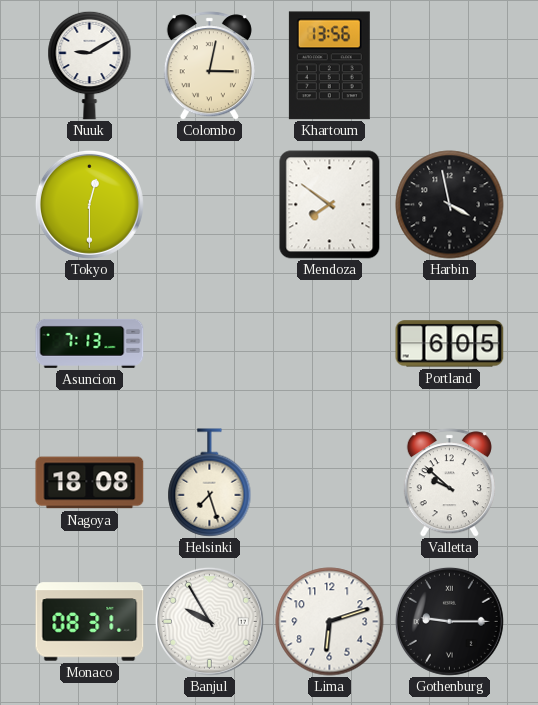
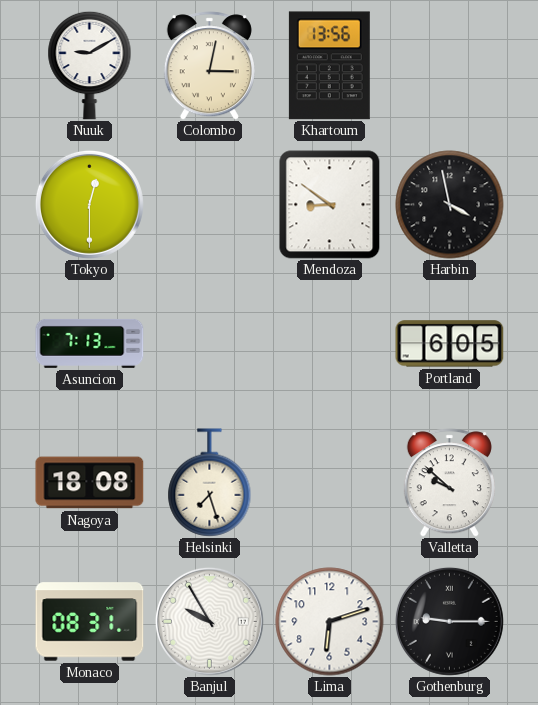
Mendoza: 7:51 -> 8:51 (330, 205)
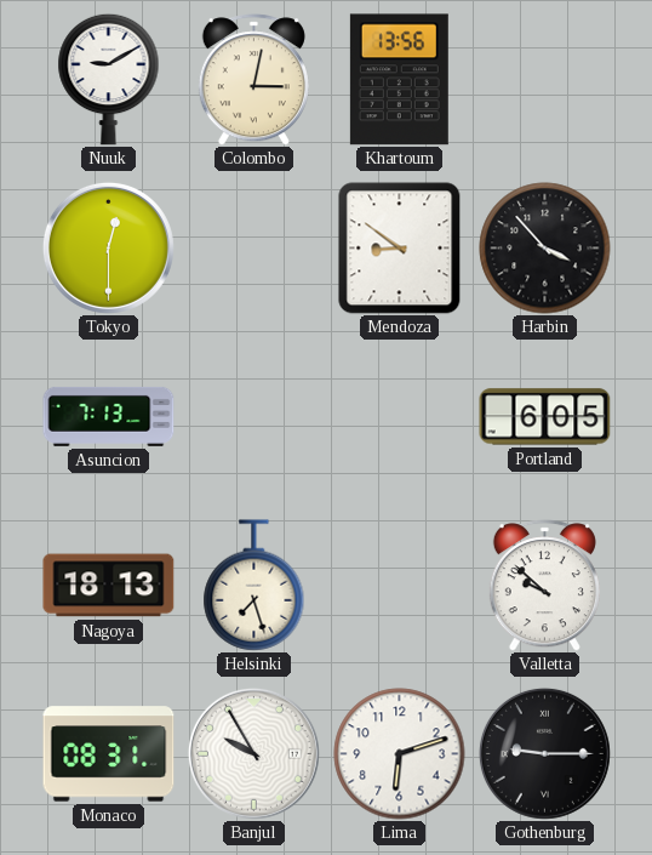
Harbin: 3:58 -> 3:53 (545, 249)
Nagoya: 18:08 -> 18:13 (109, 586)
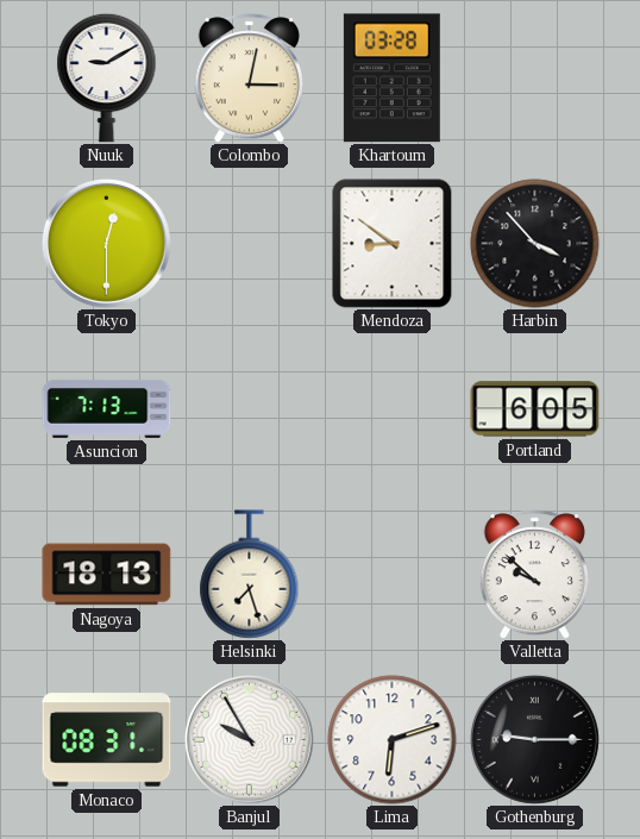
Khartoum: 13:56 -> 03:28 (391, 79)
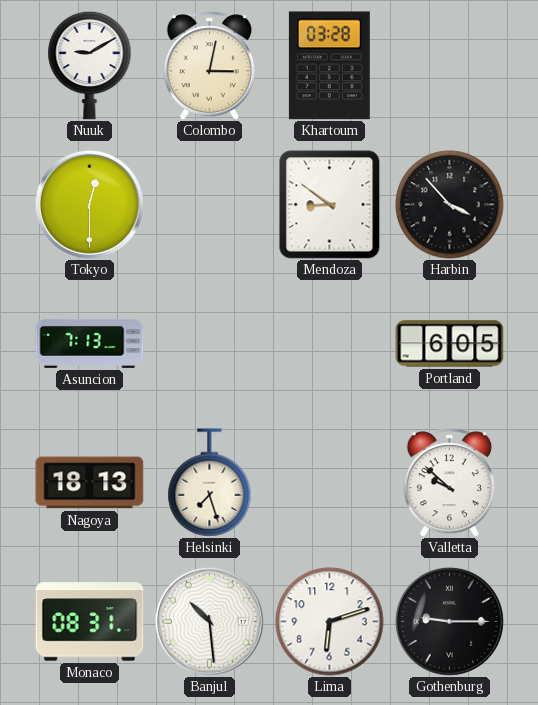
Banjul: 9:55 -> 10:29 (209, 621)
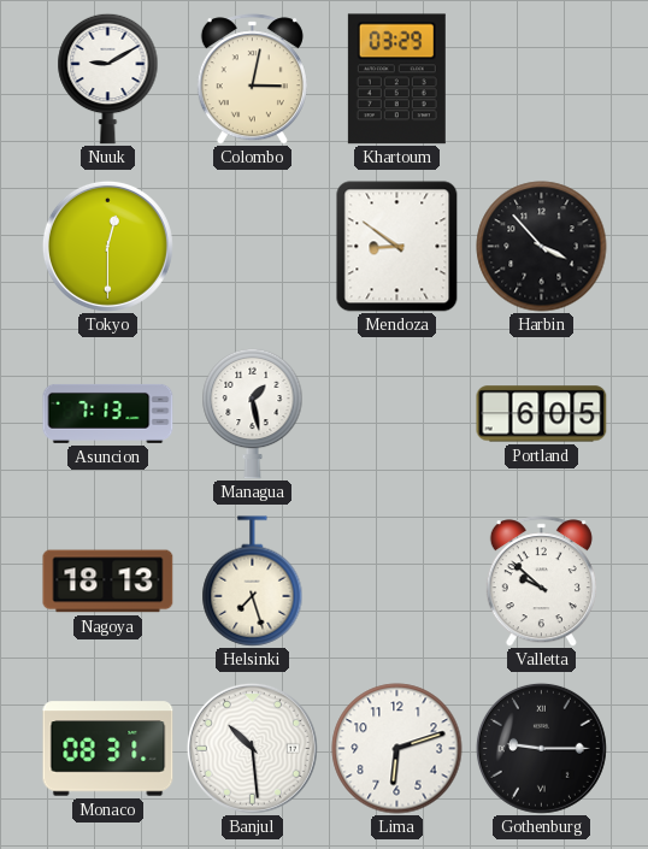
Khartoum: 03:28 -> 03:29 (396, 79)
Managua: none -> 1:28 (253, 413)
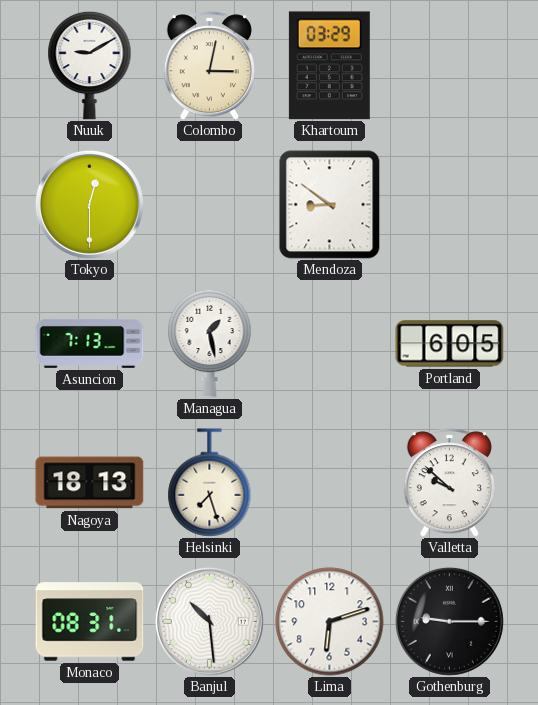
Harbin: 3:53 -> none (542, 247)
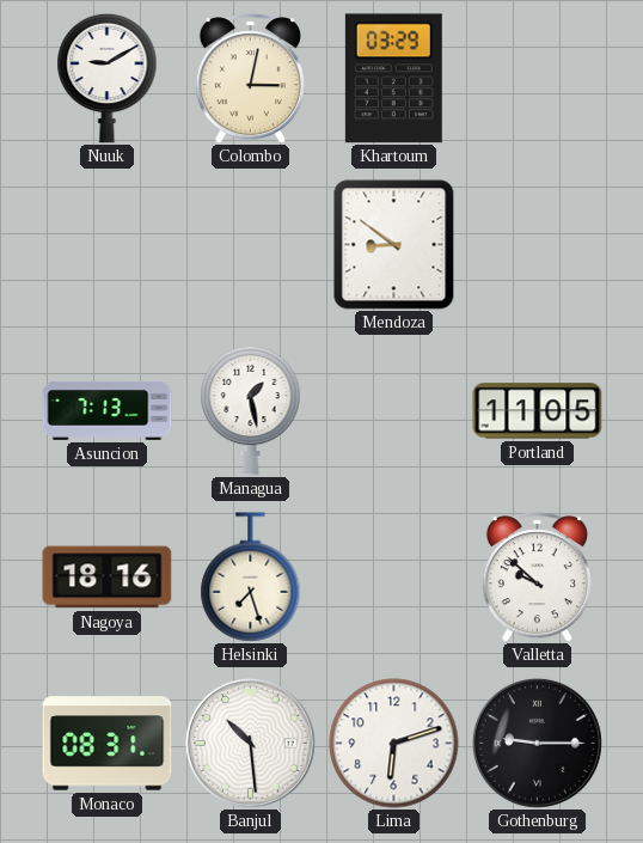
Tokyo: 12:30 -> none (89, 204)
Portland: 6:05 -> 11:05 (538, 411)
Nagoya: 18:13 -> 18:16 (108, 578)
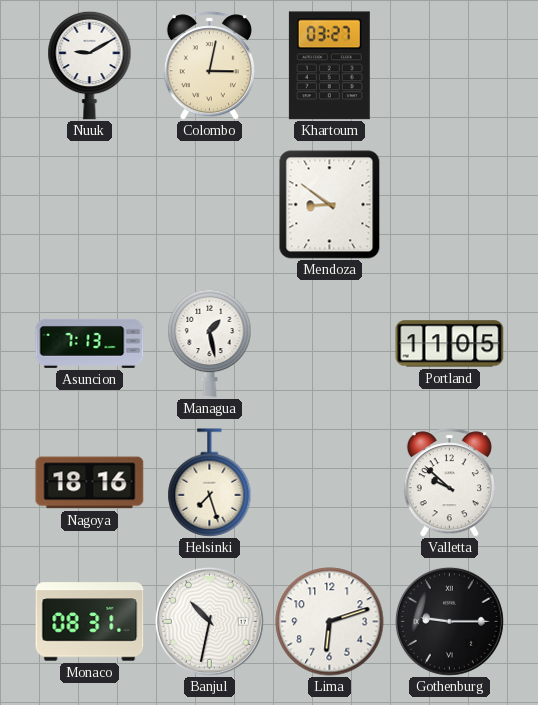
Khartoum: 03:29 -> 03:27 (329, 66)
Banjul: 10:29 -> 10:32 (209, 621)
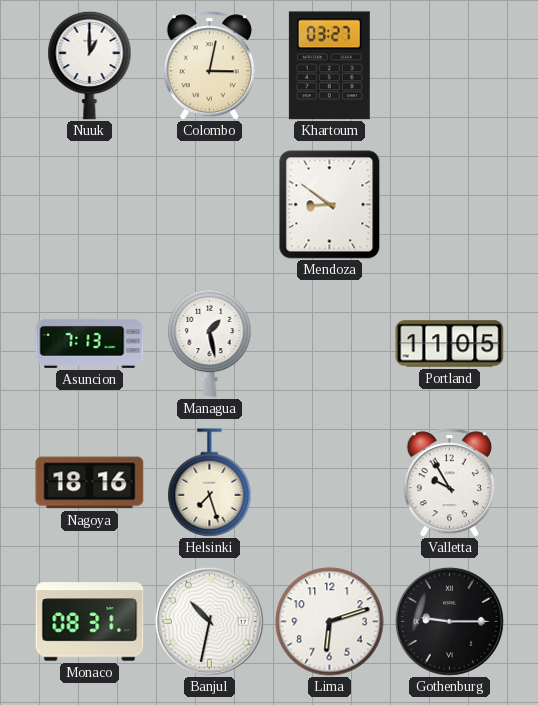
Nuuk: 9:10 -> 1:00 (90, 65)
Valletta: 9:52 -> 9:55 (449, 483)
